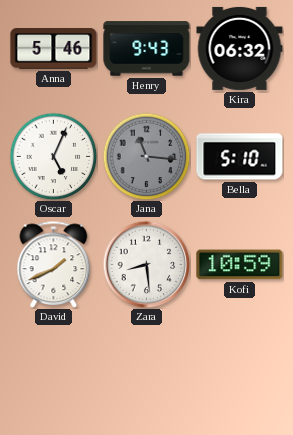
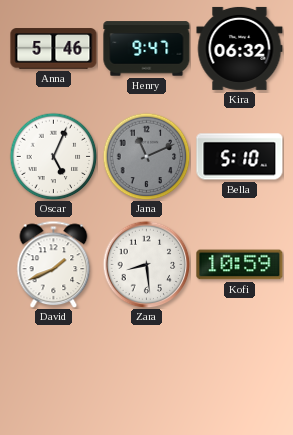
Henry: 9:43 -> 9:47 (147, 49)
Jana: 11:16 -> 11:11 (146, 156)
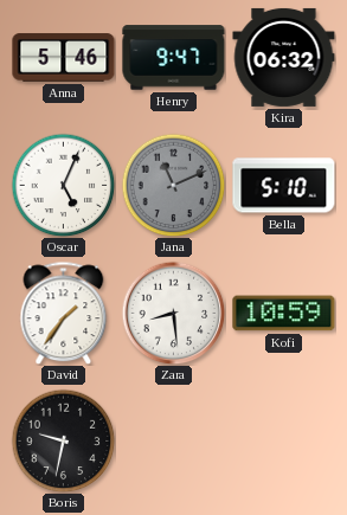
David: 1:41 -> 1:36 (64, 313)
Boris: none -> 9:32 (63, 440)
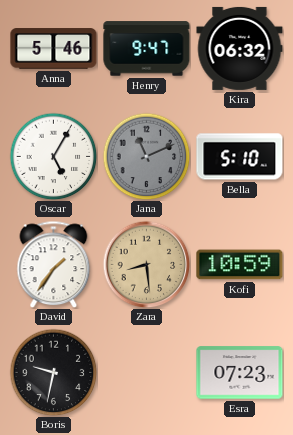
Oscar: 5:04 -> 5:05 (53, 156)
Zara dial: white -> champagne (146, 264)
Esra: none -> 07:23 (240, 373)
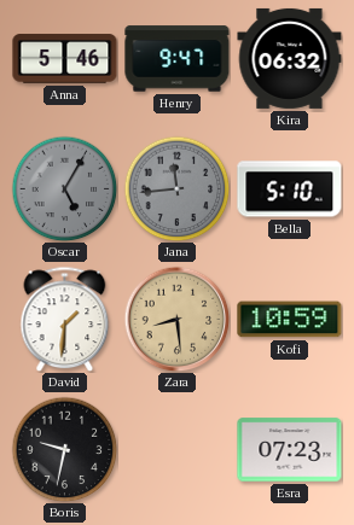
Oscar dial: white -> grey (64, 188)
Jana: 11:11 -> 11:44 (176, 188)
David: 1:36 -> 1:31 (65, 319)
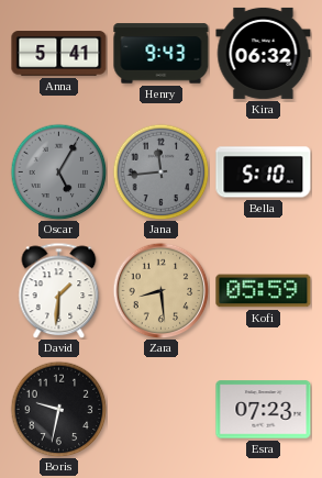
Anna: 5:46 -> 5:41 (59, 54)
Henry: 9:47 -> 9:43 (162, 54)
Kofi: 10:59 -> 05:59 (264, 291)
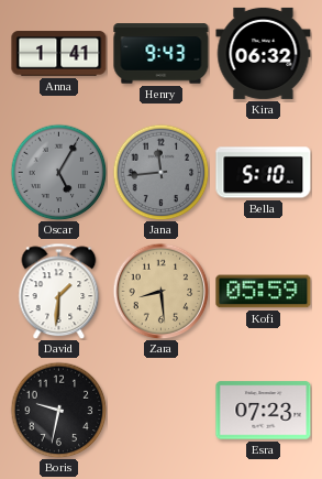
Anna: 5:41 -> 1:41 (59, 54)
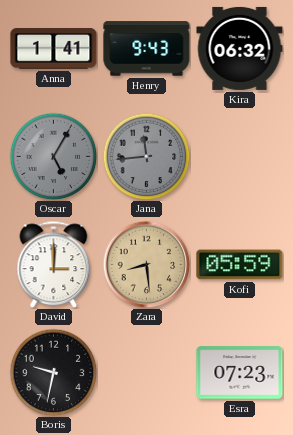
Bella: 5:10 -> none (264, 173)
David: 1:31 -> 3:00 (54, 264)
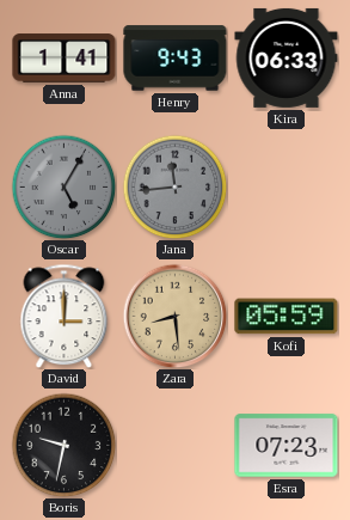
Kira: 06:32 -> 06:33 (287, 57)
